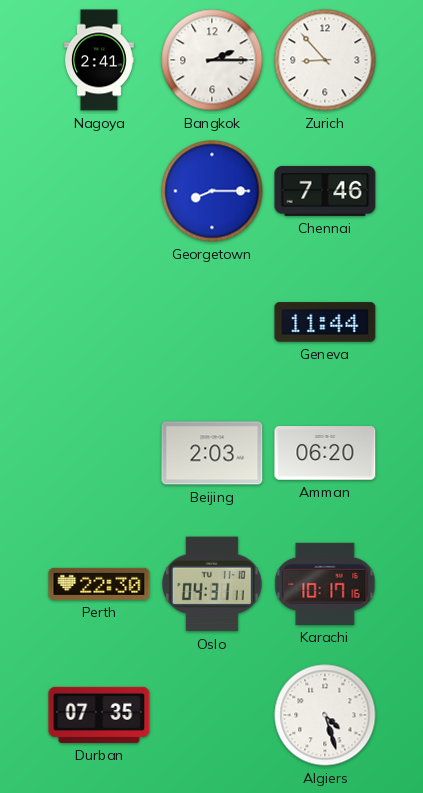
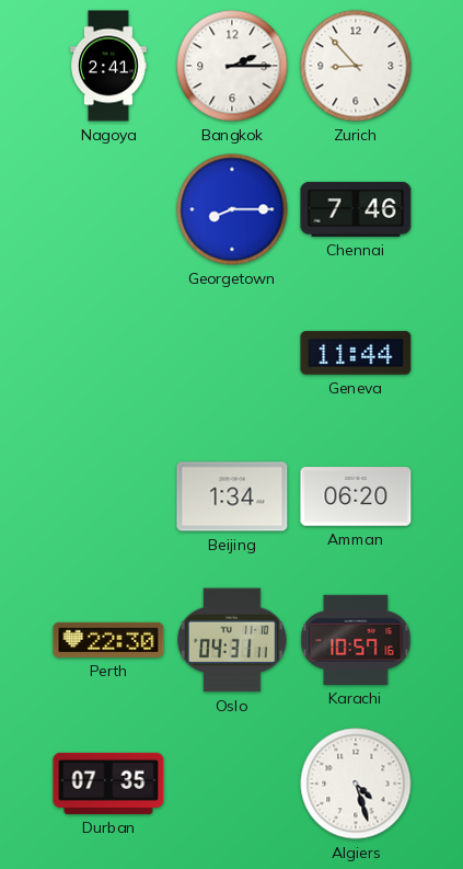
Beijing: 2:03 -> 1:34 (232, 496)
Karachi: 10:17 -> 10:57 (356, 640)
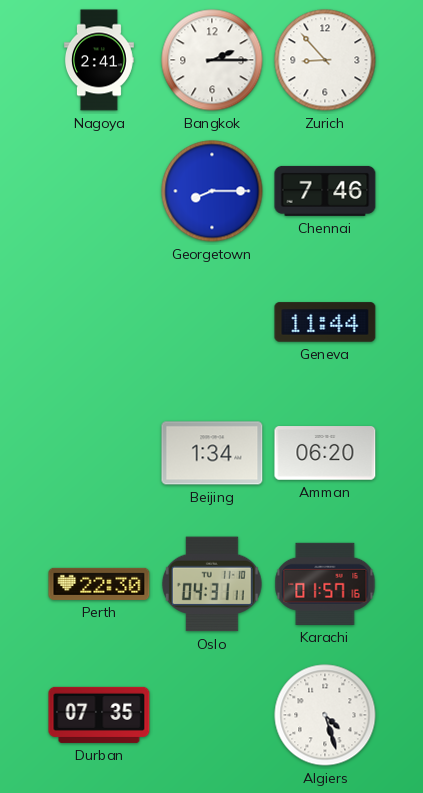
Karachi: 10:57 -> 01:57 (325, 584)
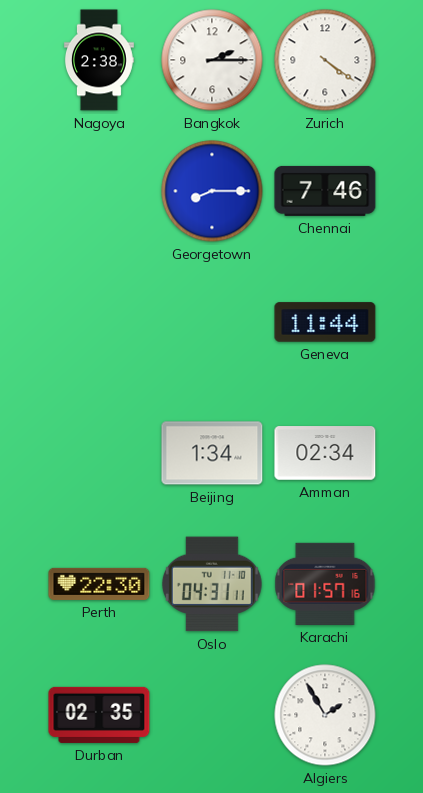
Nagoya: 2:41 -> 2:38 (99, 60)
Zurich: 8:53 -> 4:21 (325, 60)
Amman: 06:20 -> 02:34 (325, 453)
Durban: 07:35 -> 02:35 (99, 715)
Algiers: 4:27 -> 1:55 (325, 715)
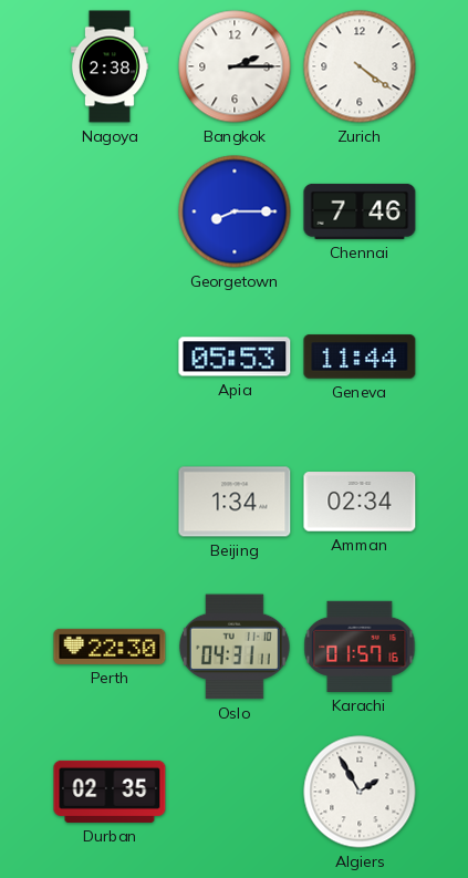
Apia: none -> 05:53 (235, 357)
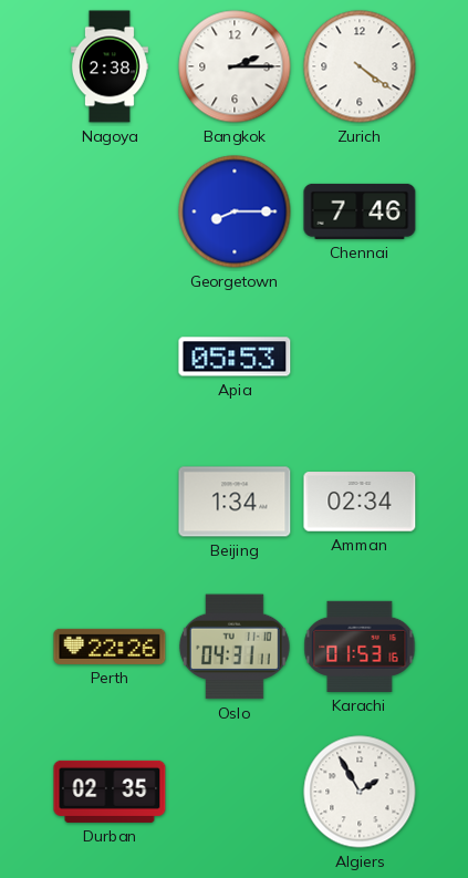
Geneva: 11:44 -> none (360, 357)
Perth: 22:30 -> 22:26 (110, 647)
Karachi: 01:57 -> 01:53 (360, 647)
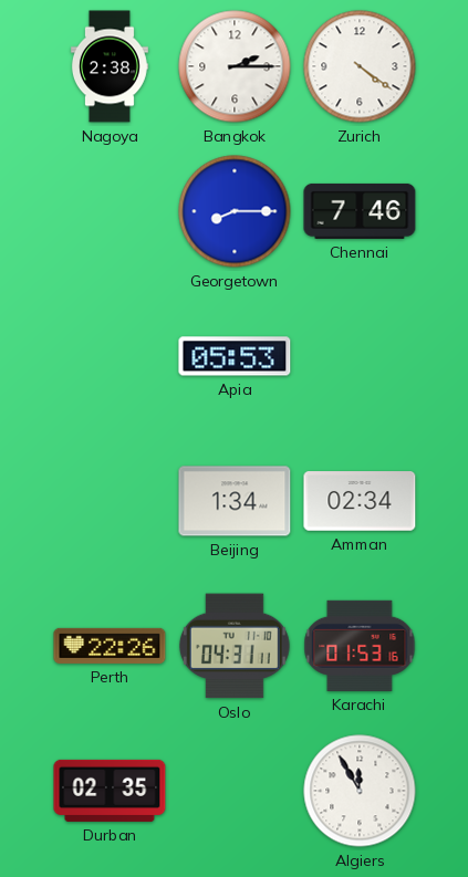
Algiers: 1:55 -> 11:55 (360, 791)
